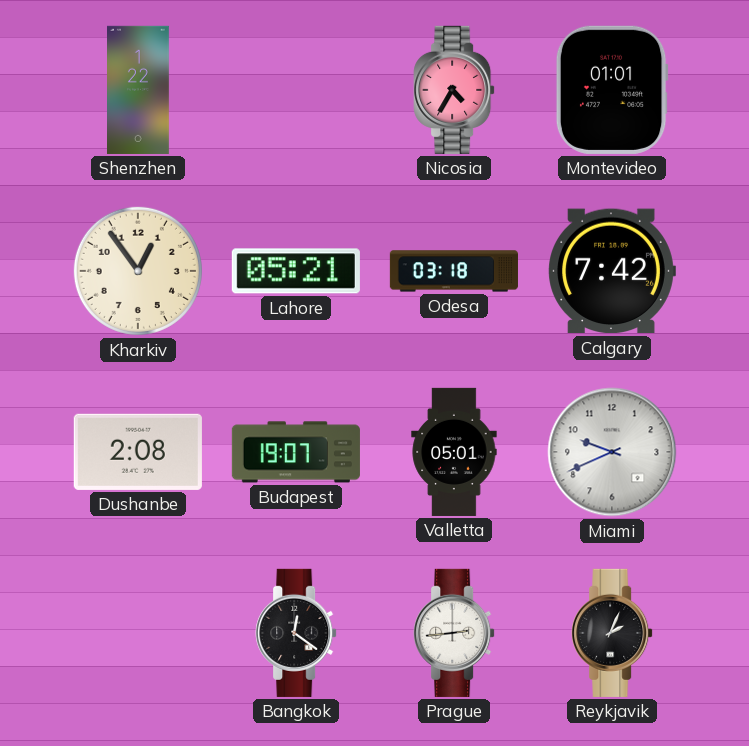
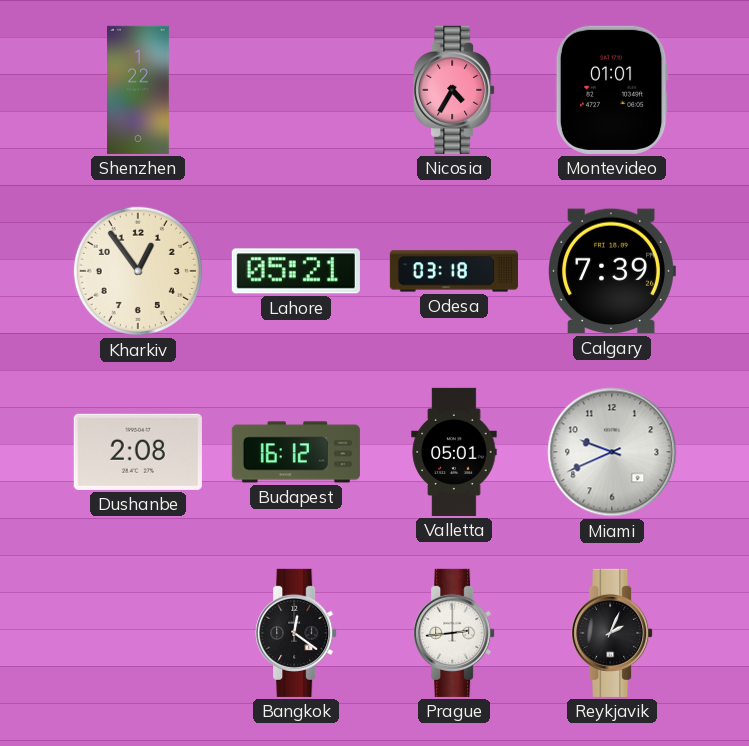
Calgary: 7:42 -> 7:39 (612, 271)
Budapest: 19:07 -> 16:12 (296, 452)
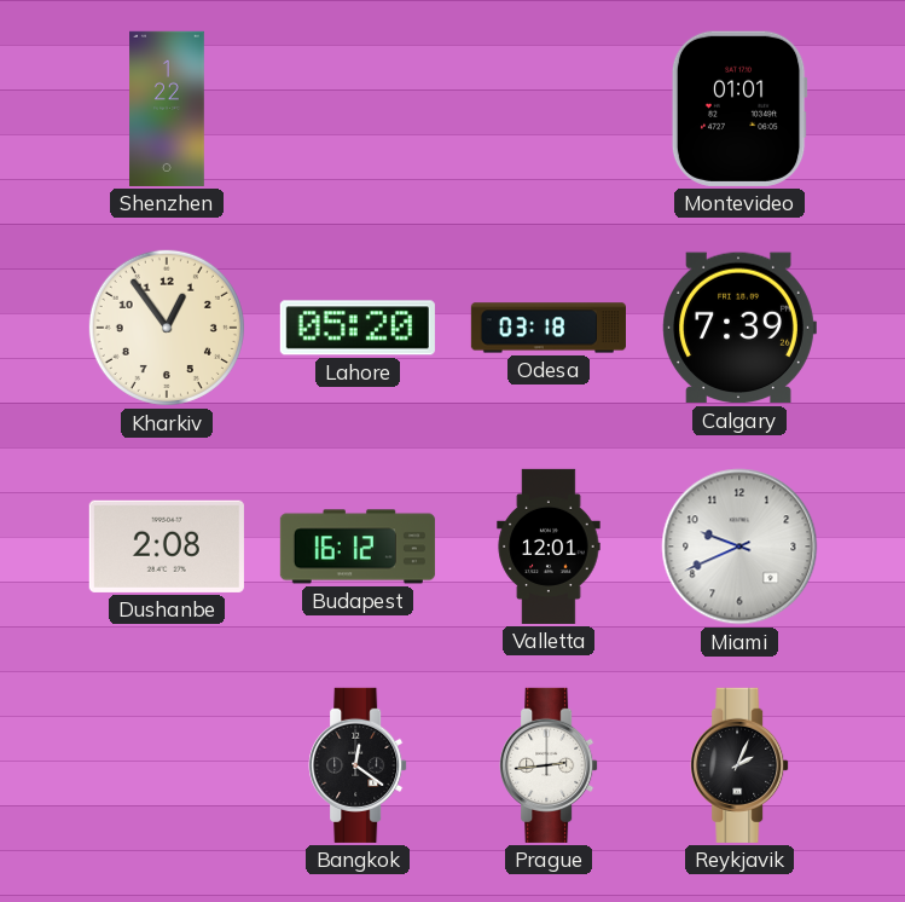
Nicosia: 4:35 -> none (454, 90)
Lahore: 05:21 -> 05:20 (358, 328)
Valletta: 05:01 -> 12:01 (549, 547)
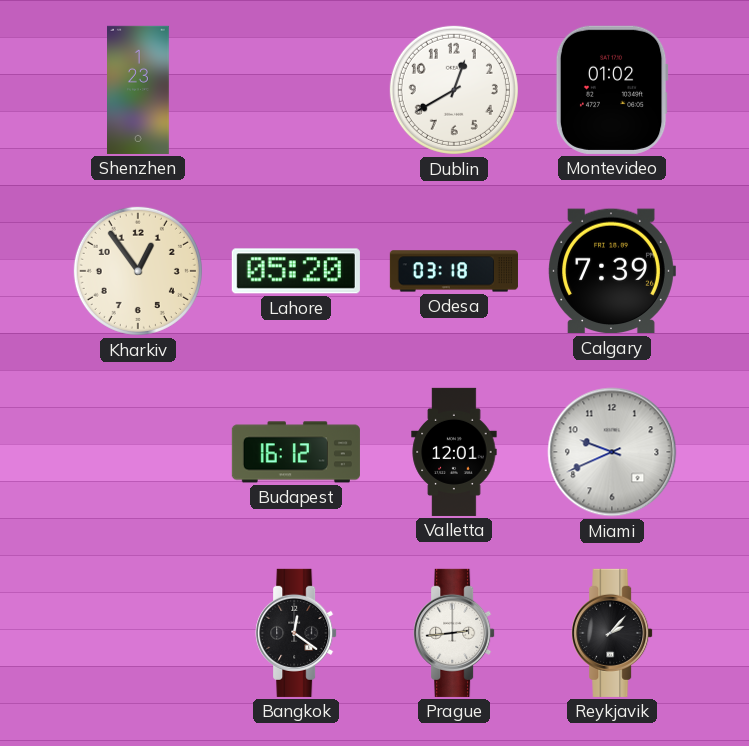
Shenzhen: 1:22 -> 1:23 (139, 90)
Dublin: none -> 12:40 (454, 90)
Montevideo: 01:01 -> 01:02 (612, 90)
Dushanbe: 2:08 -> none (167, 547)
Reykjavik: 2:04 -> 2:07 (612, 633)
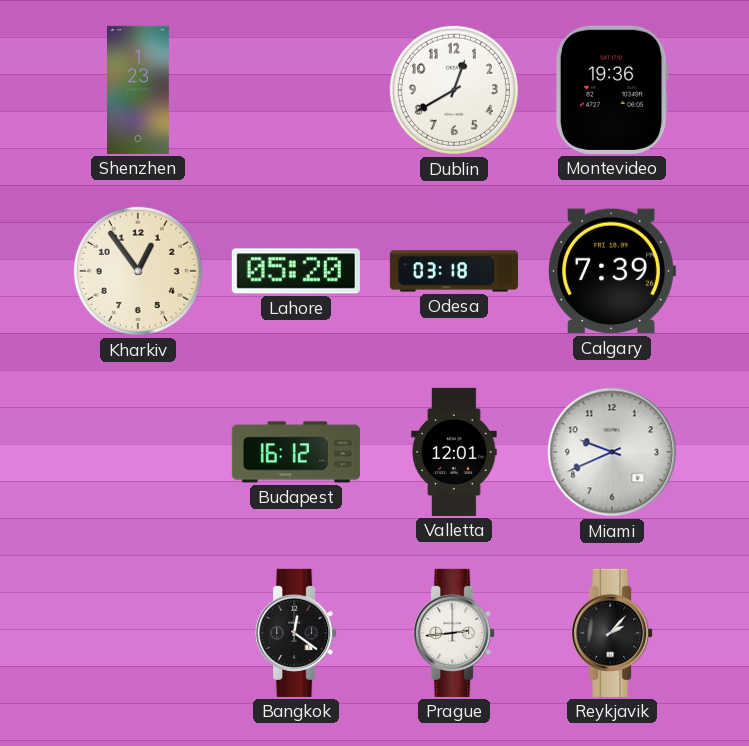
Montevideo: 01:02 -> 19:36 (612, 90)
